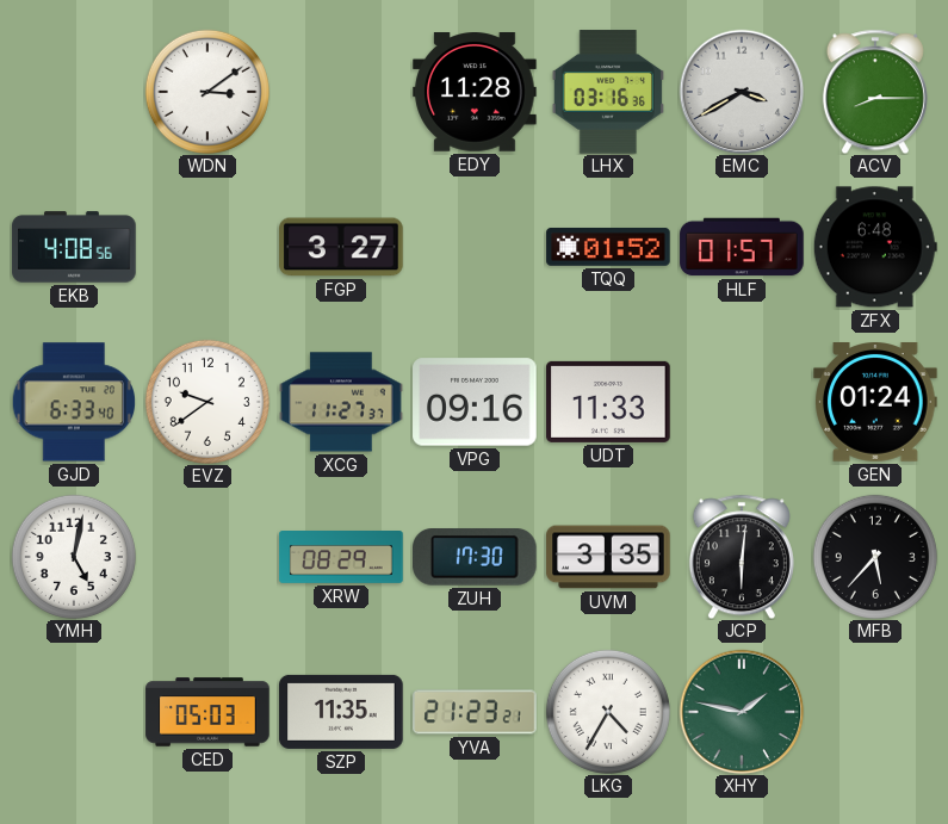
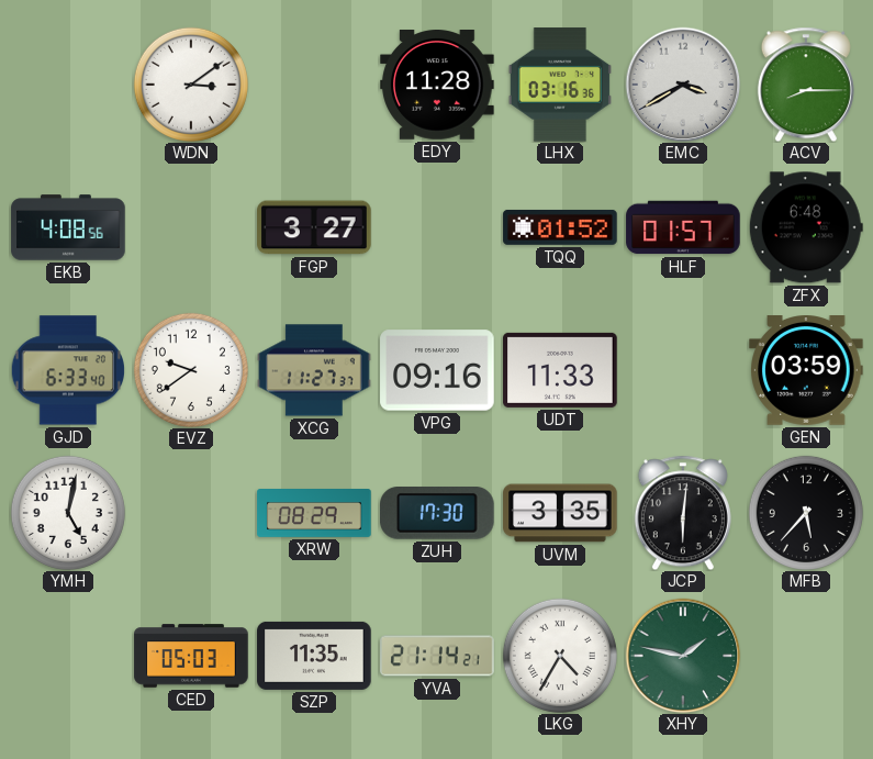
GEN: 01:24 -> 03:59 (806, 371)
YVA: 21:23 -> 21:14 (437, 656)
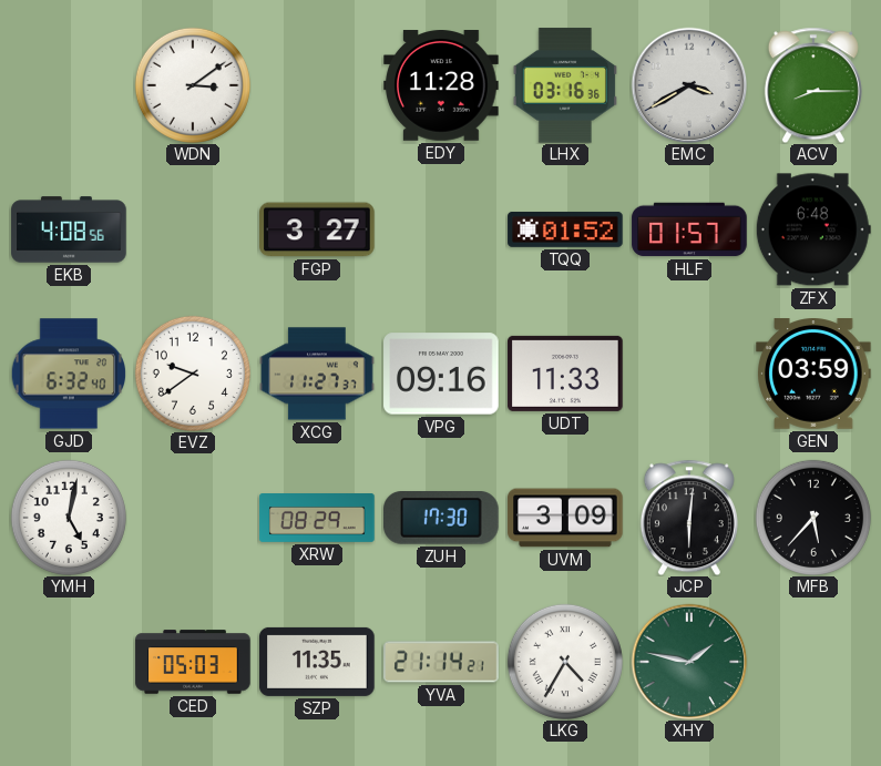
GJD: 6:33 -> 6:32 (68, 374)
UVM: 3:35 -> 3:09 (565, 518)
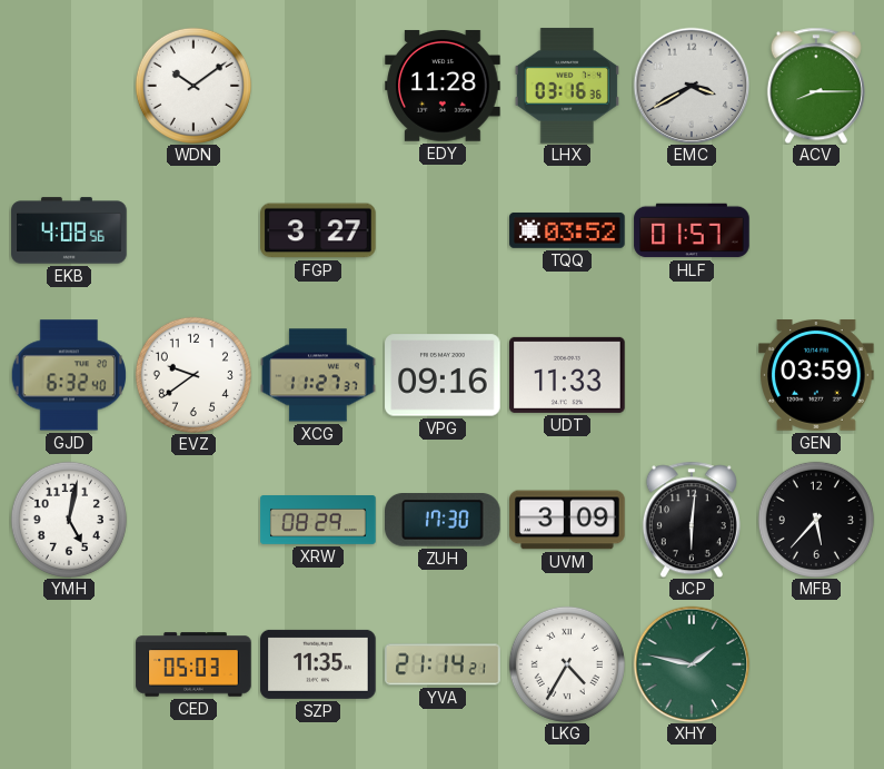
WDN: 3:09 -> 10:09 (193, 86)
TQQ: 01:52 -> 03:52 (567, 230)
ZFX: 6:48 -> none (813, 229)
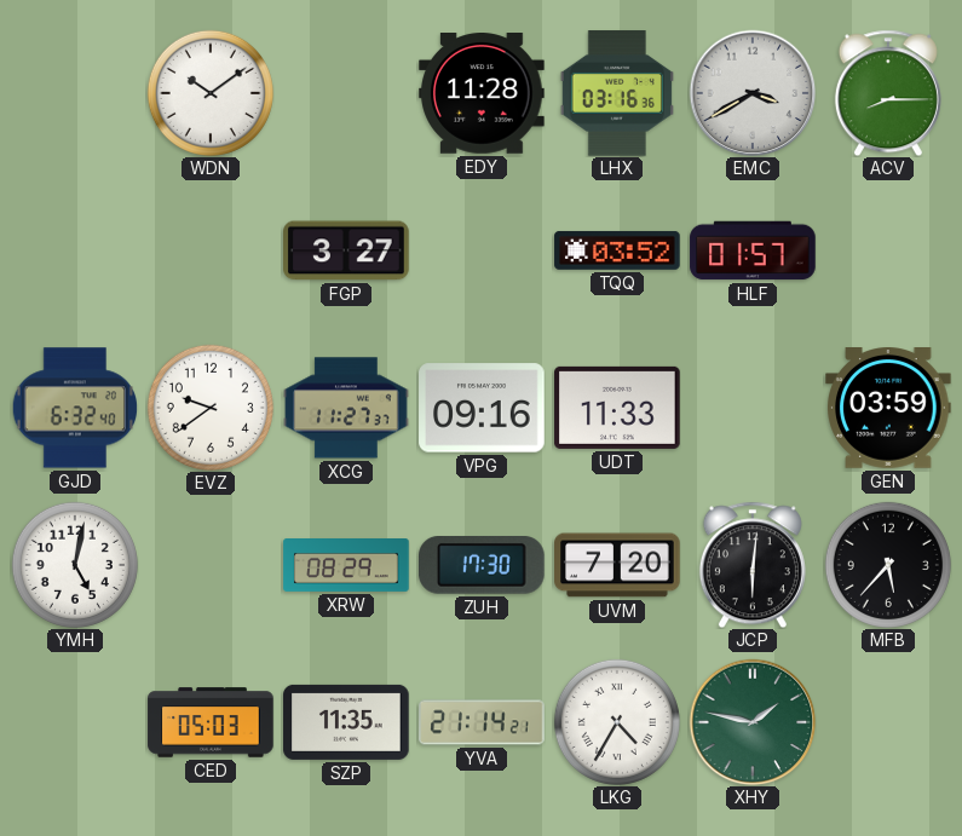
EKB: 4:08 -> none (69, 230)
UVM: 3:09 -> 7:20 (617, 565)
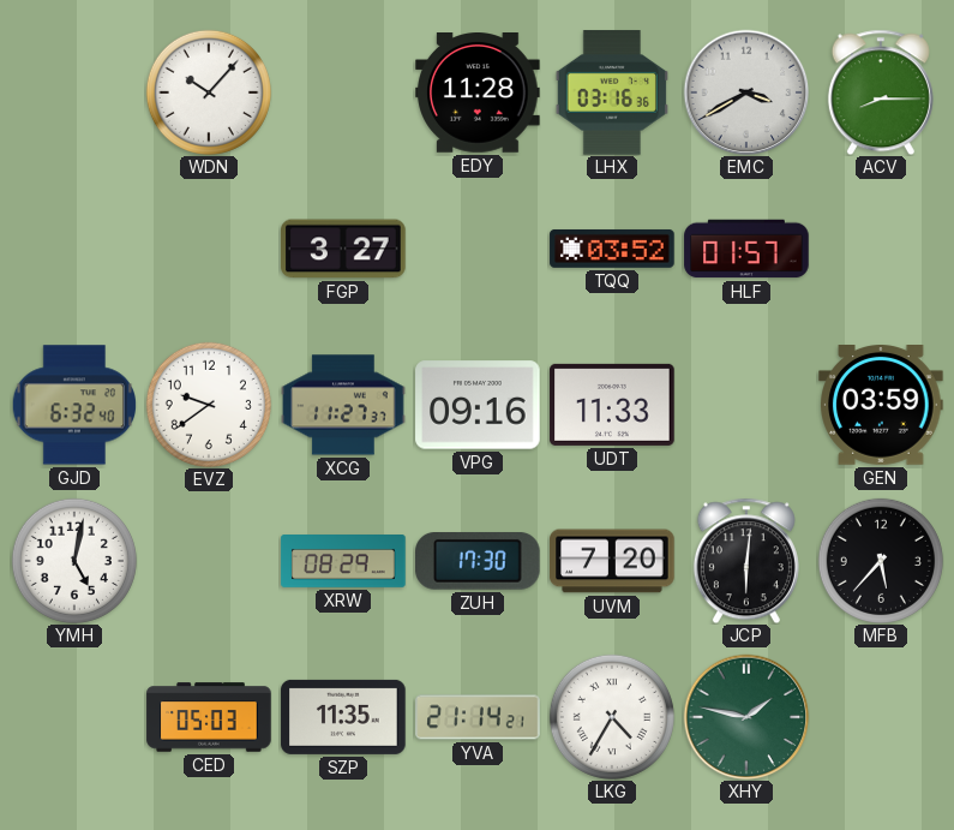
WDN: 10:09 -> 10:07 (209, 92)
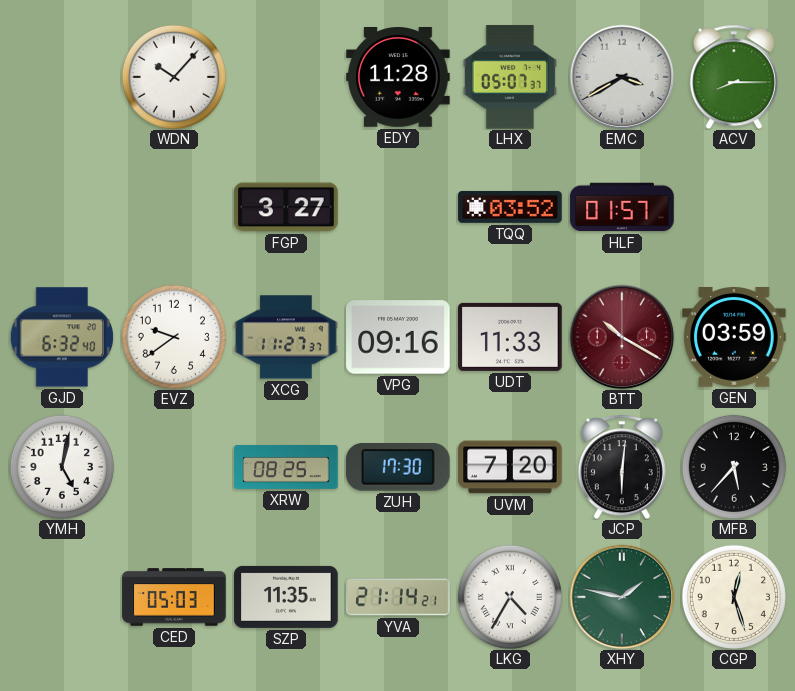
LHX: 03:16 -> 05:07 (510, 77)
BTT: none -> 10:20 (622, 337)
XRW: 08:29 -> 08:25 (286, 468)
CGP: none -> 12:27 (734, 597)
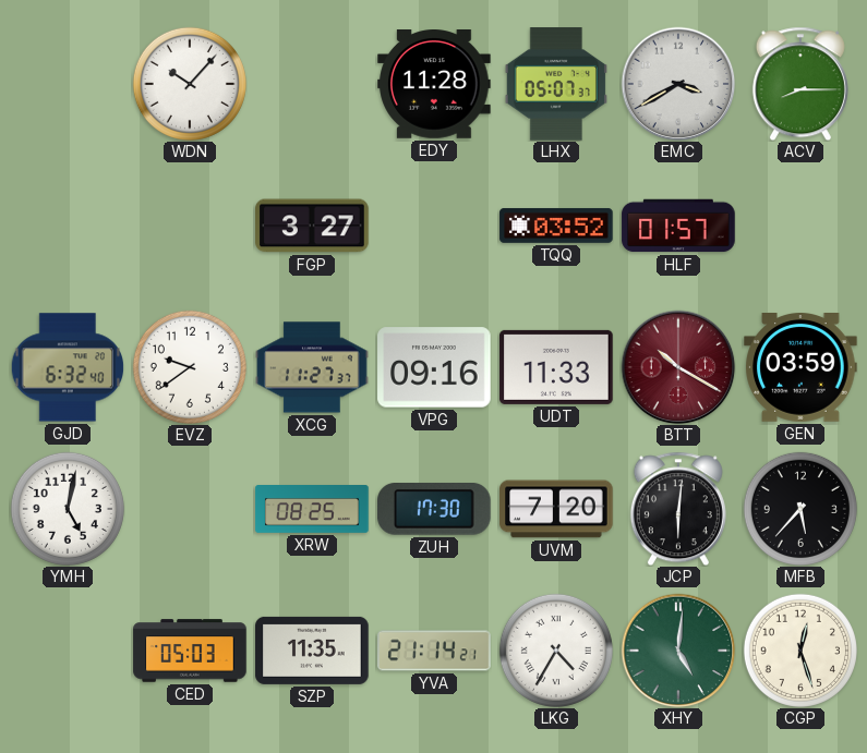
XHY: 1:47 -> 5:01 (678, 651)
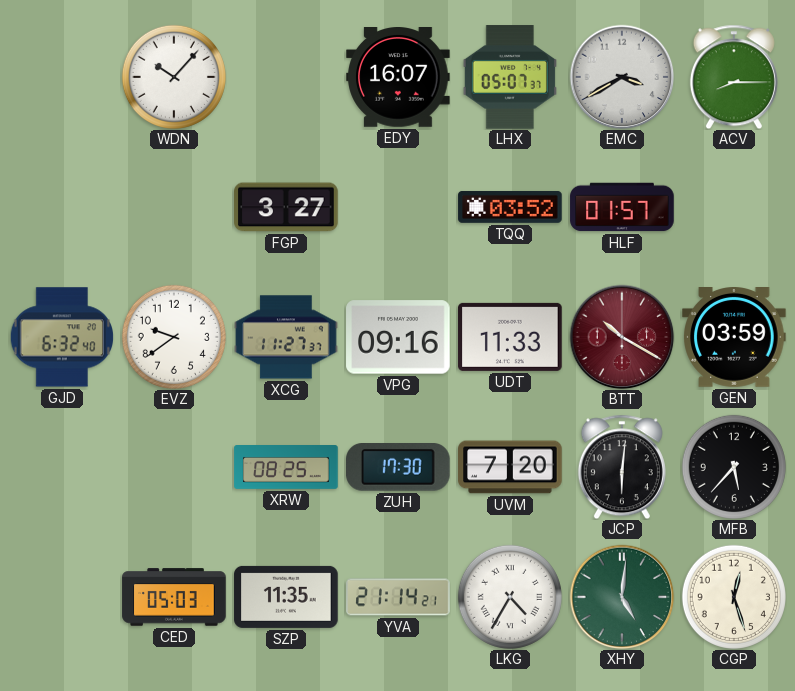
EDY: 11:28 -> 16:07 (398, 78)
YMH: 5:02 -> none (68, 509)
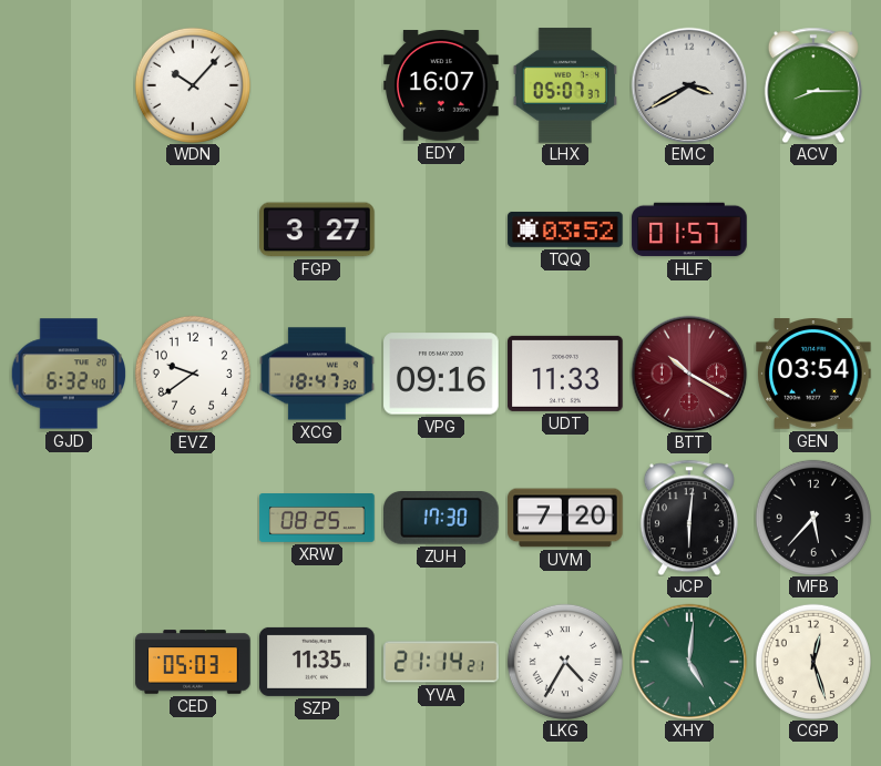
XCG: 11:27 -> 18:47 (317, 374)
GEN: 03:59 -> 03:54 (813, 375)
